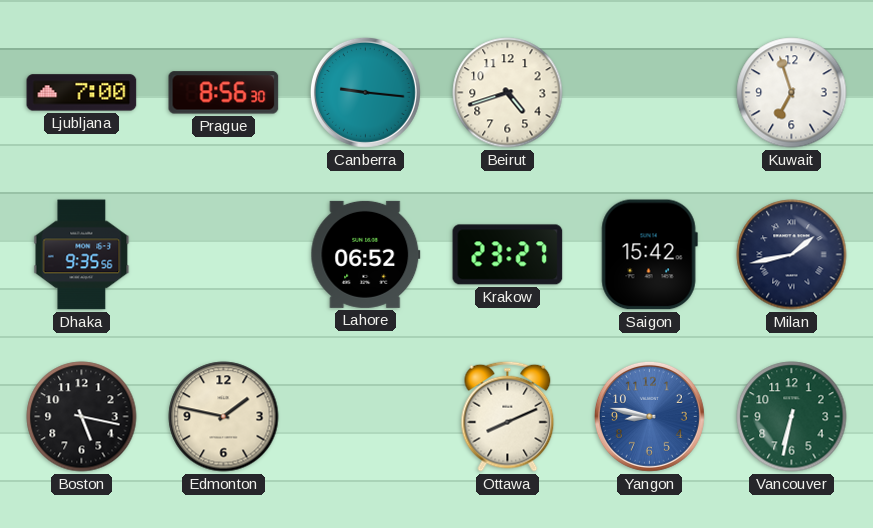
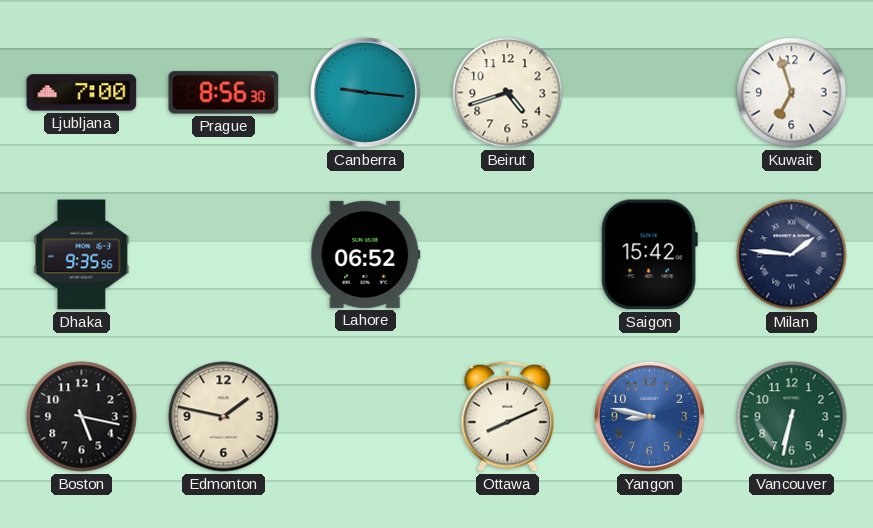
Krakow: 23:27 -> none (508, 255)
Milan: 1:43 -> 1:46 (792, 255)
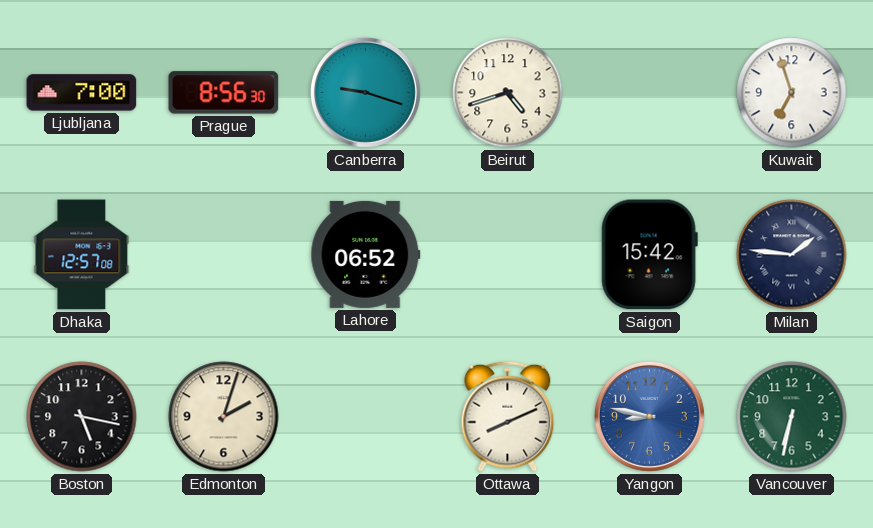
Canberra: 9:16 -> 9:18 (365, 92)
Dhaka: 9:35 -> 12:57 (82, 255)
Edmonton: 1:47 -> 2:03 (224, 417)
